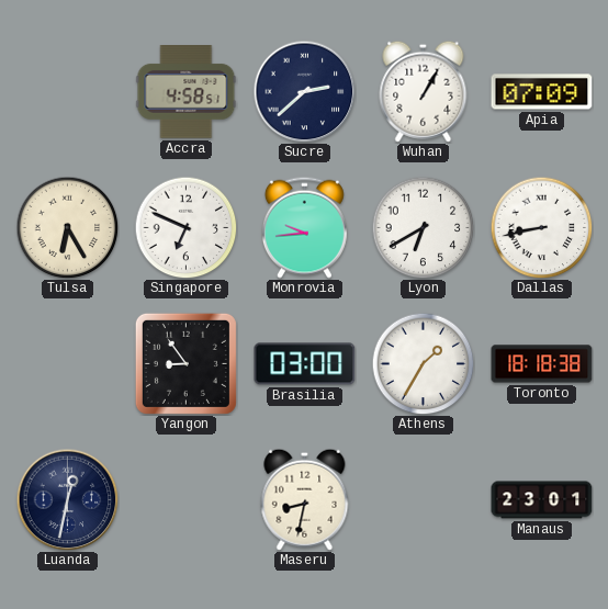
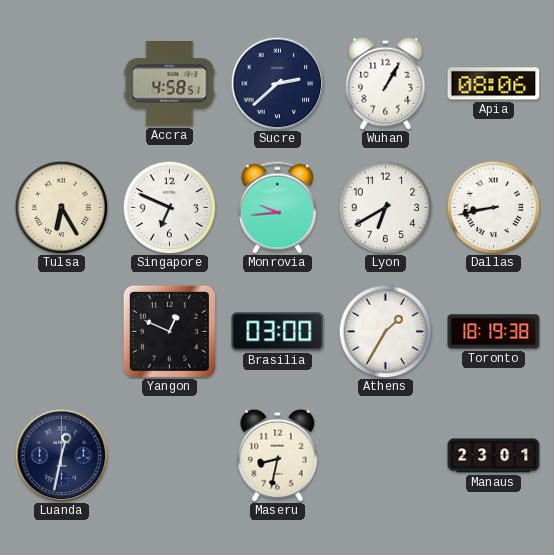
Apia: 07:09 -> 08:06 (494, 84)
Yangon: 8:54 -> 12:49 (169, 331)
Toronto: 18:18 -> 18:19 (494, 332)
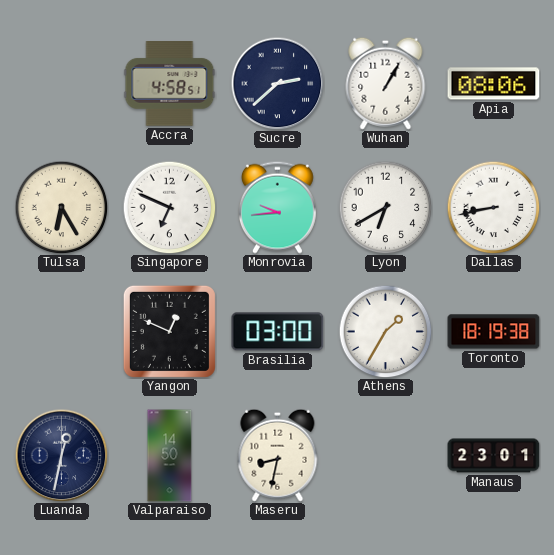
Valparaiso: none -> 14:50 (170, 456)
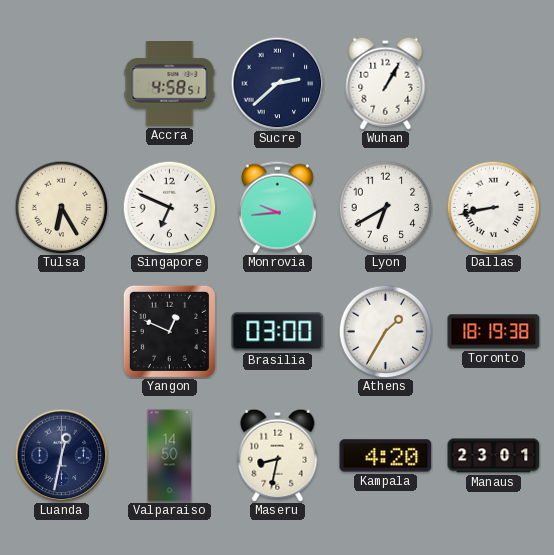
Apia: 08:06 -> none (494, 84)
Kampala: none -> 4:20 (386, 456)
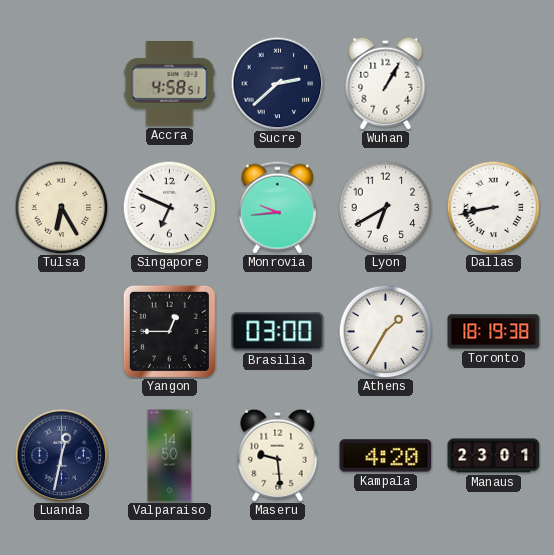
Yangon: 12:49 -> 12:45 (169, 331)
Maseru: 8:32 -> 9:29 (278, 455)
